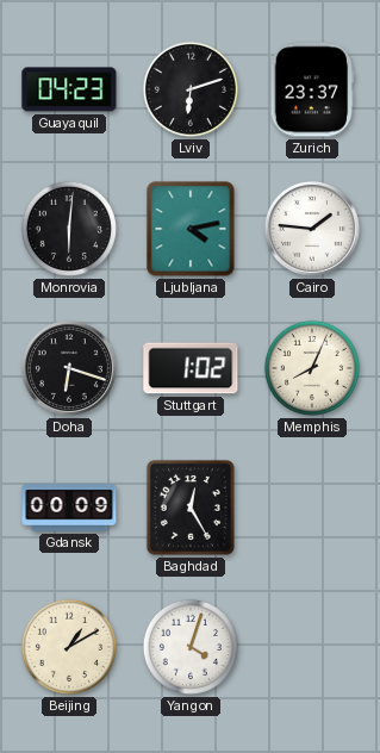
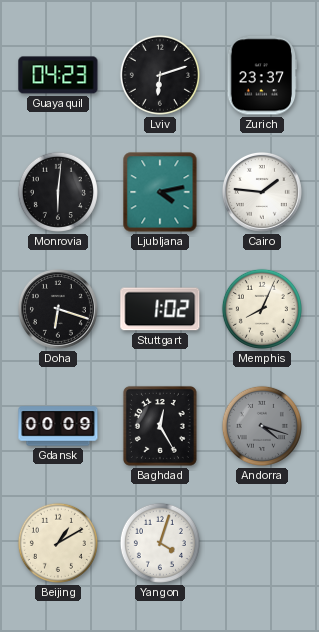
Andorra: none -> 4:18 (262, 426)
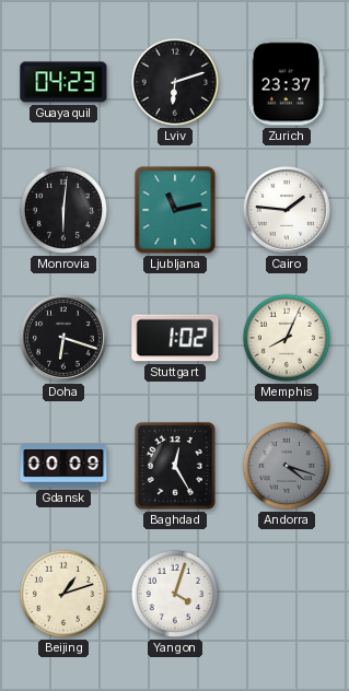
Ljubljana: 4:13 -> 11:13 (175, 210)
Beijing: 1:10 -> 1:12 (63, 594)
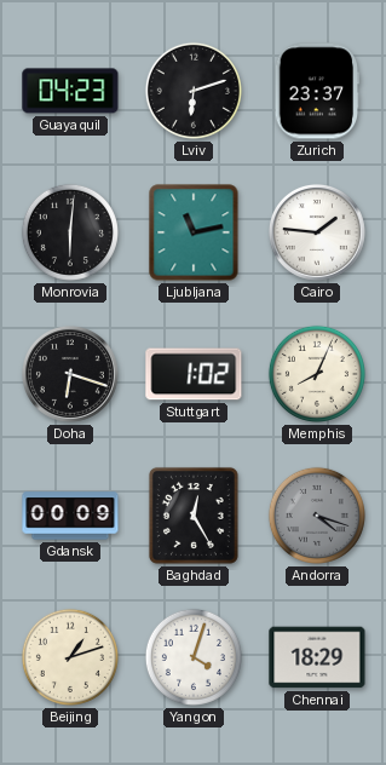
Chennai: none -> 18:29 (317, 657)
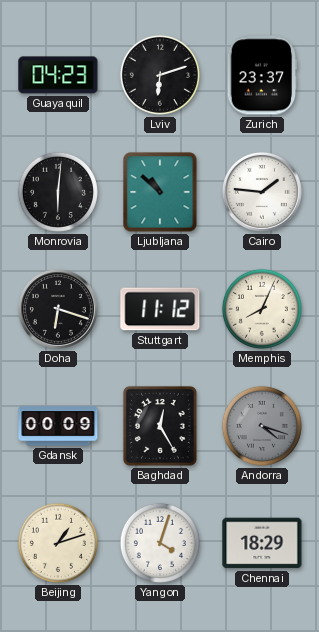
Ljubljana: 11:13 -> 10:52 (160, 192)
Stuttgart: 1:02 -> 11:12 (160, 309)
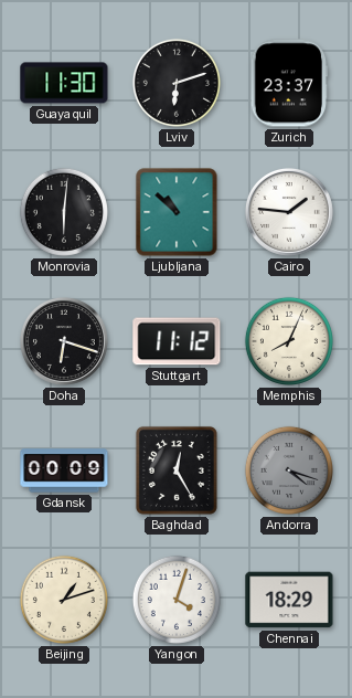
Guayaquil: 04:23 -> 11:30 (64, 83)
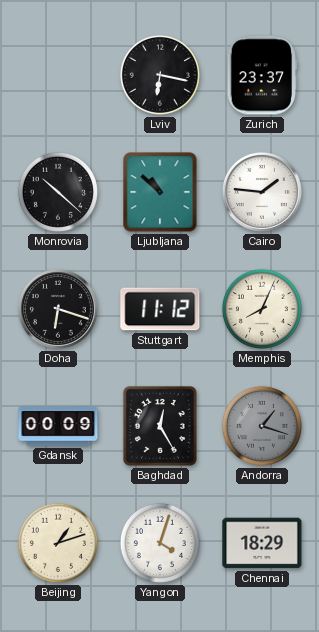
Guayaquil: 11:30 -> none (64, 83)
Lviv: 6:12 -> 6:17 (160, 75)
Monrovia: 6:01 -> 10:22 (58, 192)
Andorra: 4:18 -> 1:18 (262, 426)
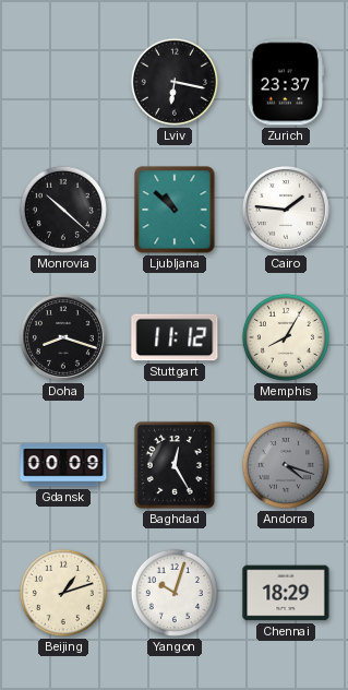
Doha: 6:18 -> 8:18 (63, 337)
Memphis: 8:04 -> 8:05 (286, 337)
Andorra: 1:18 -> 4:18 (286, 465)
Yangon: 4:03 -> 10:03 (175, 593)
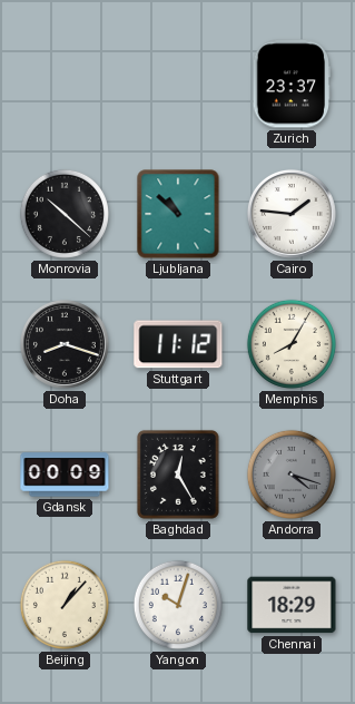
Lviv: 6:17 -> none (175, 82)
Beijing: 1:12 -> 1:07 (65, 605)
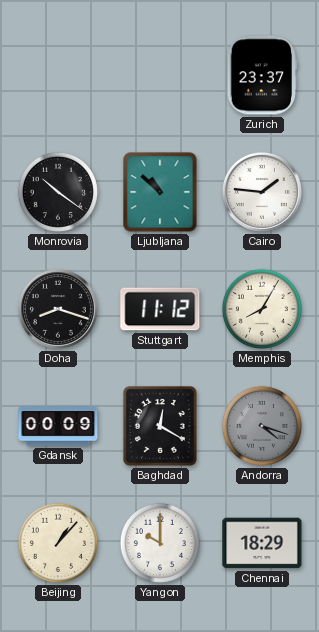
Monrovia: 10:22 -> 10:21 (58, 192)
Baghdad: 12:25 -> 12:20 (160, 426)
Yangon: 10:03 -> 10:00 (160, 543)
